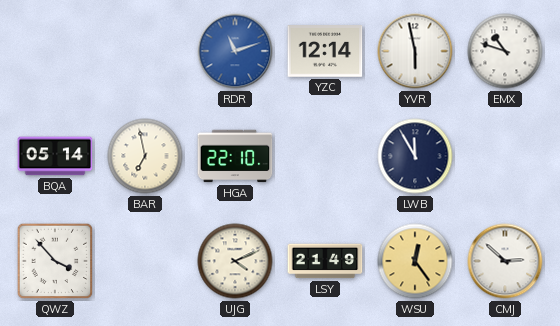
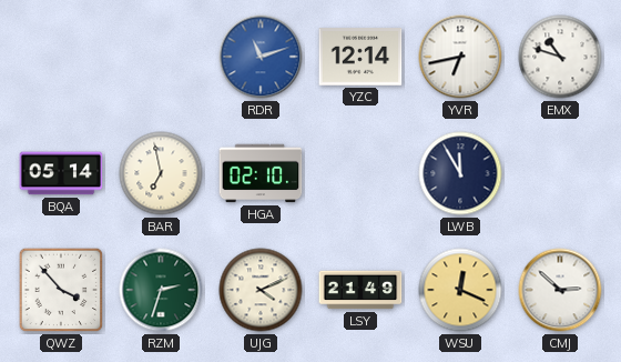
YVR: 5:58 -> 6:43 (460, 57)
HGA: 22:10 -> 02:10 (261, 173)
RZM: none -> 2:33 (161, 290)
WSU: 12:24 -> 12:19 (460, 290)
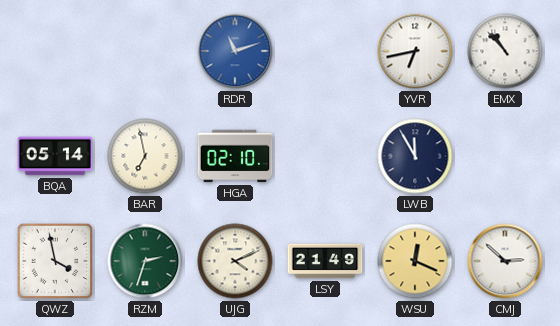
YZC: 12:14 -> none (360, 57)
EMX: 10:48 -> 10:53 (505, 51)
QWZ: 3:53 -> 3:58 (55, 261)
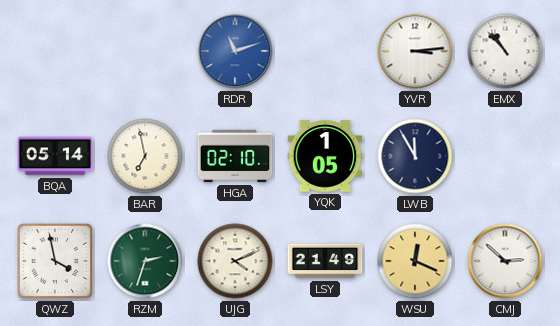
YVR: 6:43 -> 3:14 (415, 51)
YQK: none -> 1:05 (325, 156)
